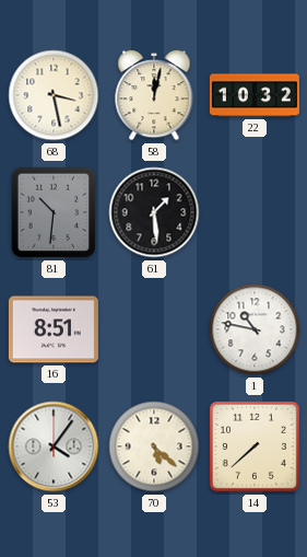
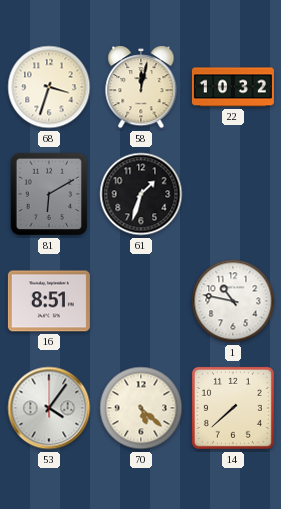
68: 3:28 -> 3:33 (49, 87)
81: 10:31 -> 6:10 (49, 194)
61: 1:29 -> 1:33 (141, 194)
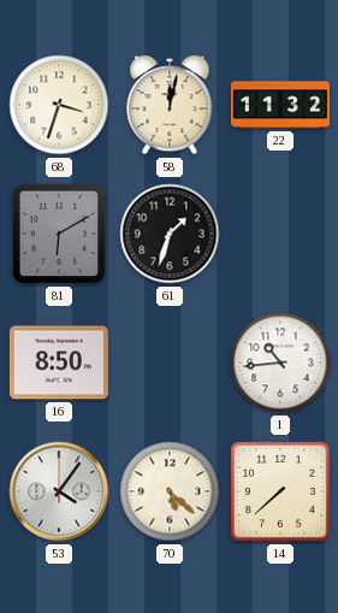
22: 10:32 -> 11:32 (280, 105)
16: 8:51 -> 8:50 (59, 363)
1: 10:47 -> 10:44 (280, 363)
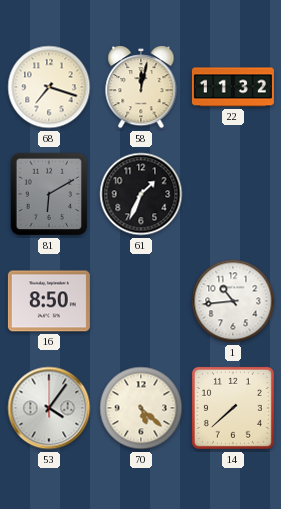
68: 3:33 -> 7:18 (49, 87)
61: 1:33 -> 1:34 (141, 194)
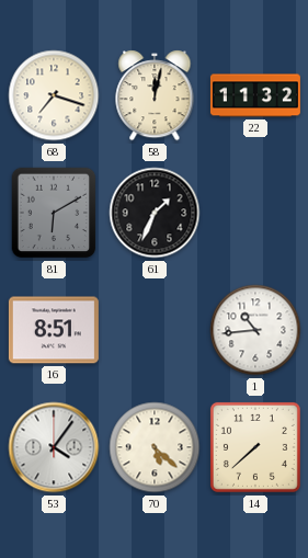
16: 8:50 -> 8:51 (54, 330)
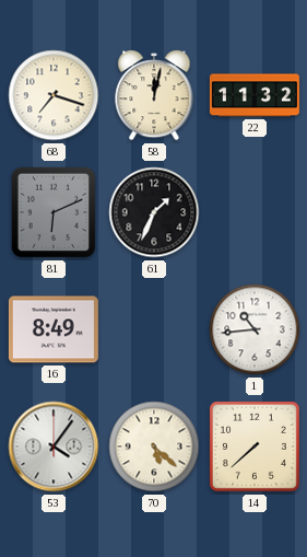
81: 6:10 -> 6:11 (54, 212)
16: 8:51 -> 8:49 (54, 329)
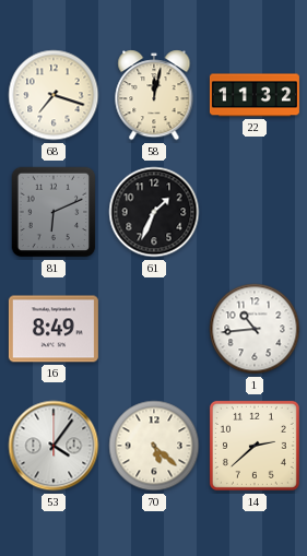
14: 7:38 -> 2:38 (255, 446)
